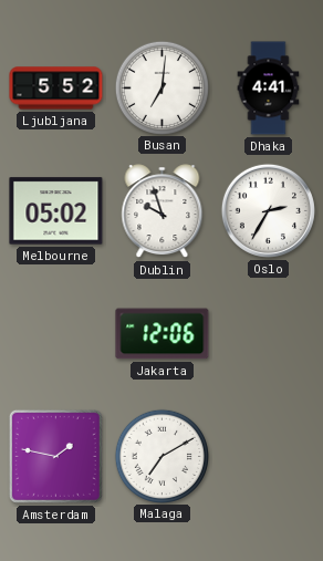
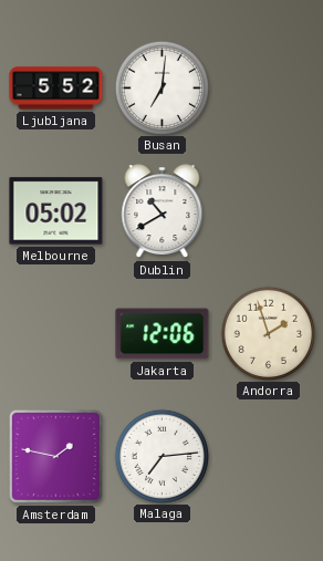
Dhaka: 4:41 -> none (269, 89)
Dublin: 9:57 -> 10:40 (163, 211)
Oslo: 2:35 -> none (268, 210)
Andorra: none -> 1:57 (268, 333)
Malaga: 7:10 -> 7:14 (161, 456)
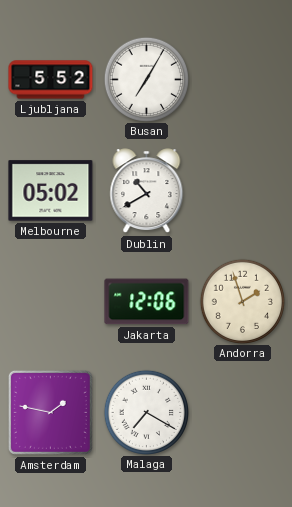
Busan: 7:01 -> 7:05 (146, 79)
Malaga: 7:14 -> 7:20 (146, 412)
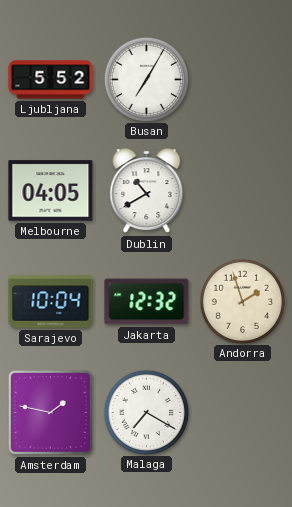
Melbourne: 05:02 -> 04:05 (51, 191)
Sarajevo: none -> 10:04 (51, 302)
Jakarta: 12:06 -> 12:32 (147, 302)
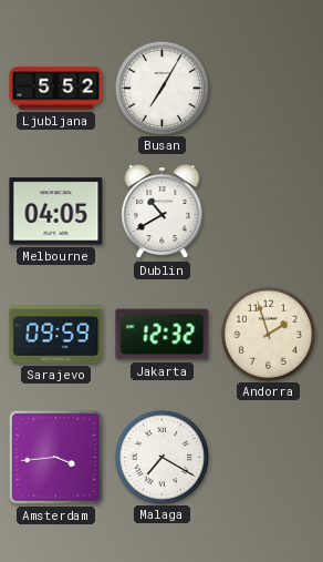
Sarajevo: 10:04 -> 09:59 (56, 335)
Amsterdam: 1:47 -> 3:44 (55, 457)
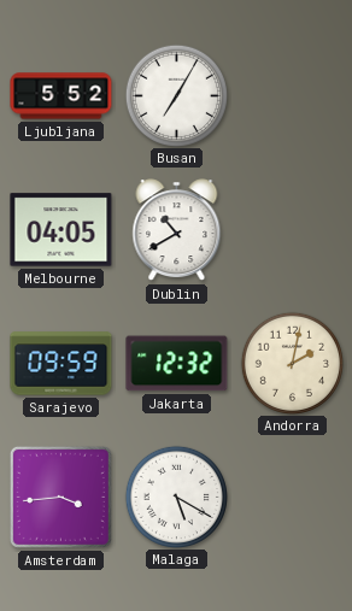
Andorra: 1:57 -> 2:02 (292, 363)
Malaga: 7:20 -> 5:20 (176, 497)
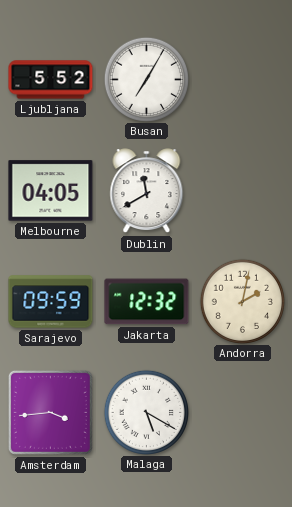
Dublin: 10:40 -> 11:40 (147, 191)
